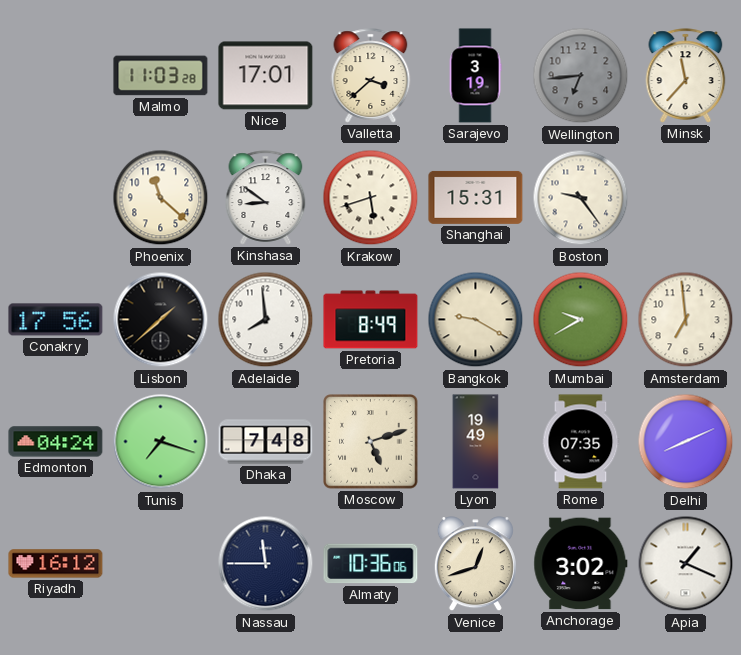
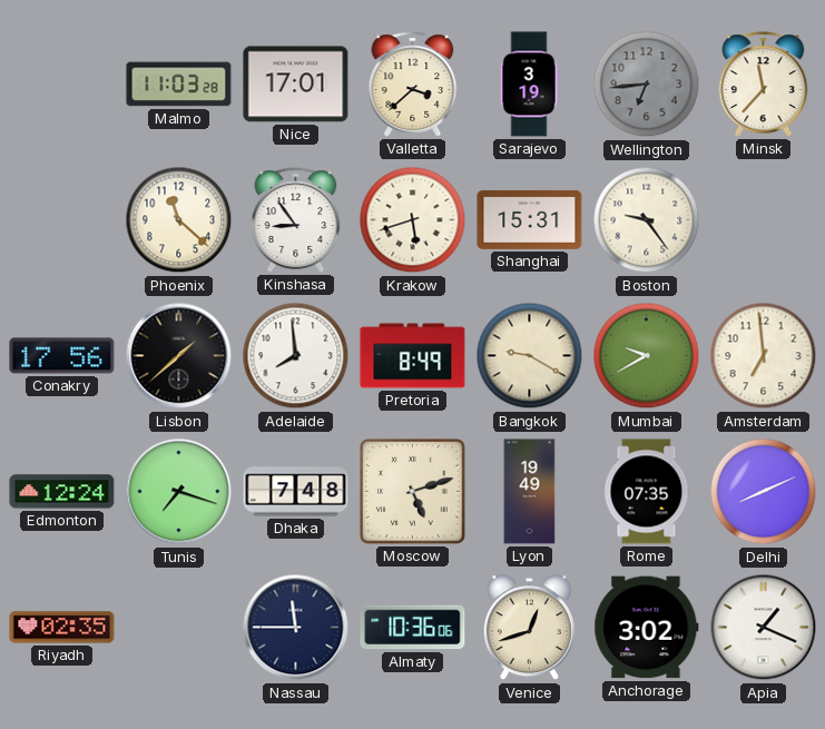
Kinshasa: 8:51 -> 8:54 (296, 220)
Edmonton: 04:24 -> 12:24 (62, 492)
Riyadh: 16:12 -> 02:35 (62, 628)
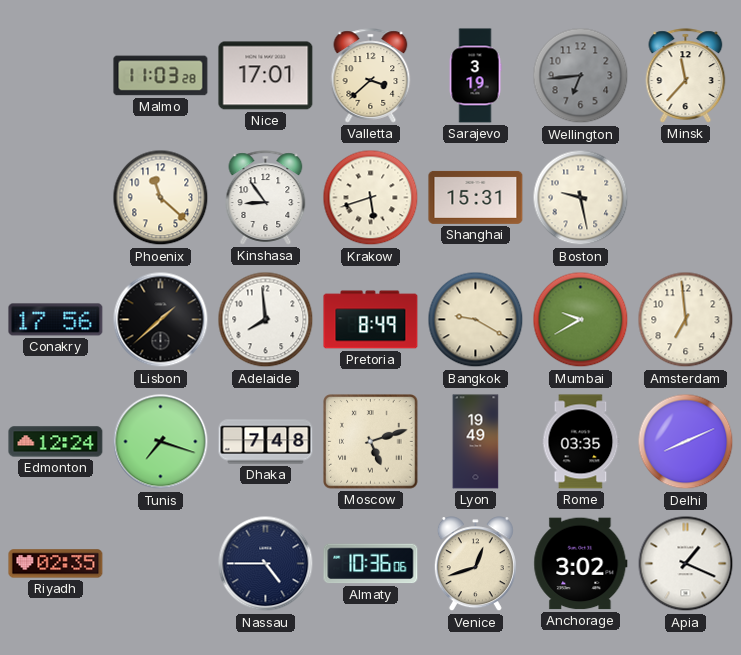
Boston: 9:24 -> 9:28 (581, 198)
Rome: 07:35 -> 03:35 (581, 442)
Nassau: 11:45 -> 4:45 (266, 564)
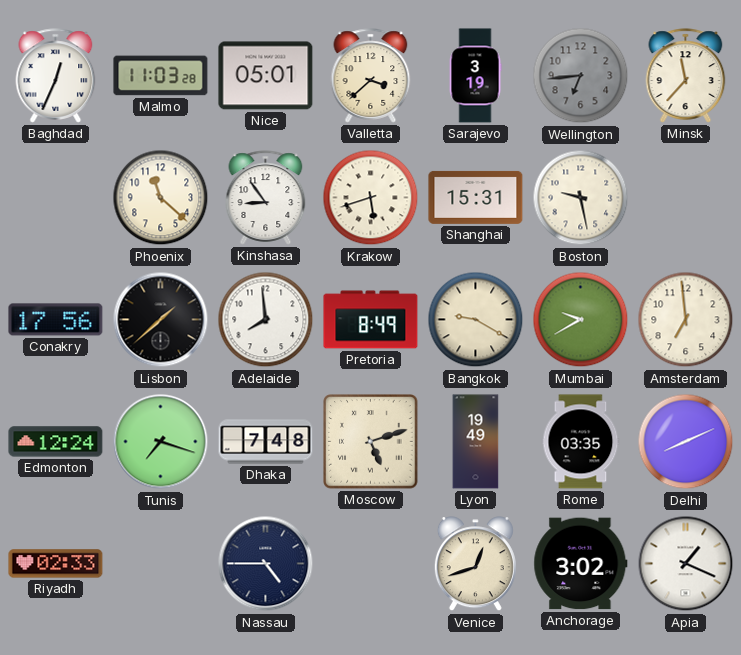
Baghdad: none -> 12:34 (56, 76)
Nice: 17:01 -> 05:01 (266, 76)
Riyadh: 02:35 -> 02:33 (56, 564)
Almaty: 10:36 -> none (371, 564)
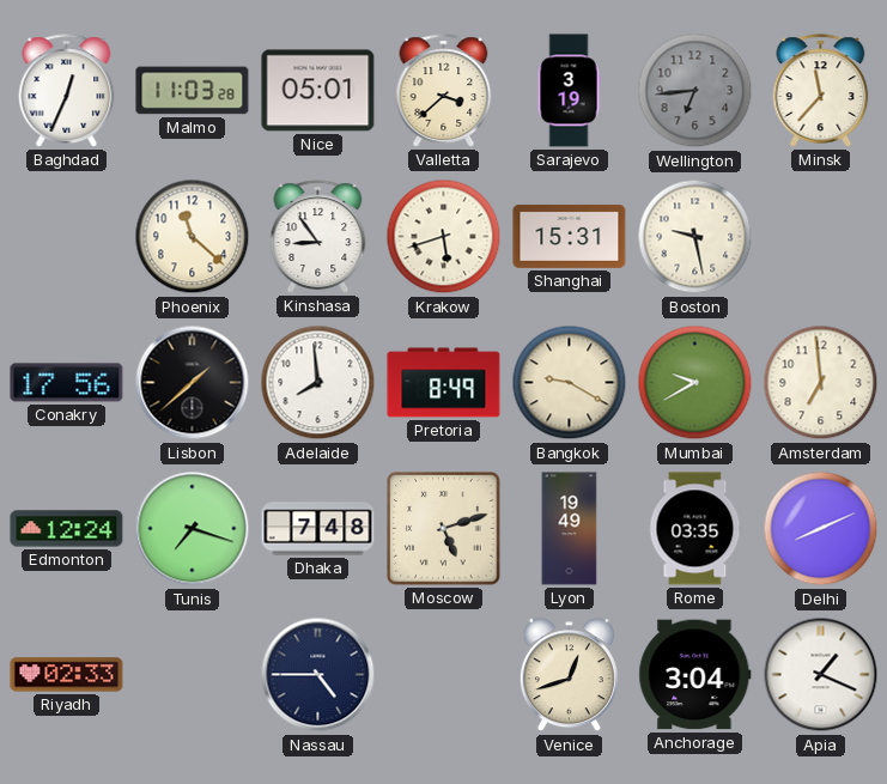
Anchorage: 3:02 -> 3:04 (695, 675)
